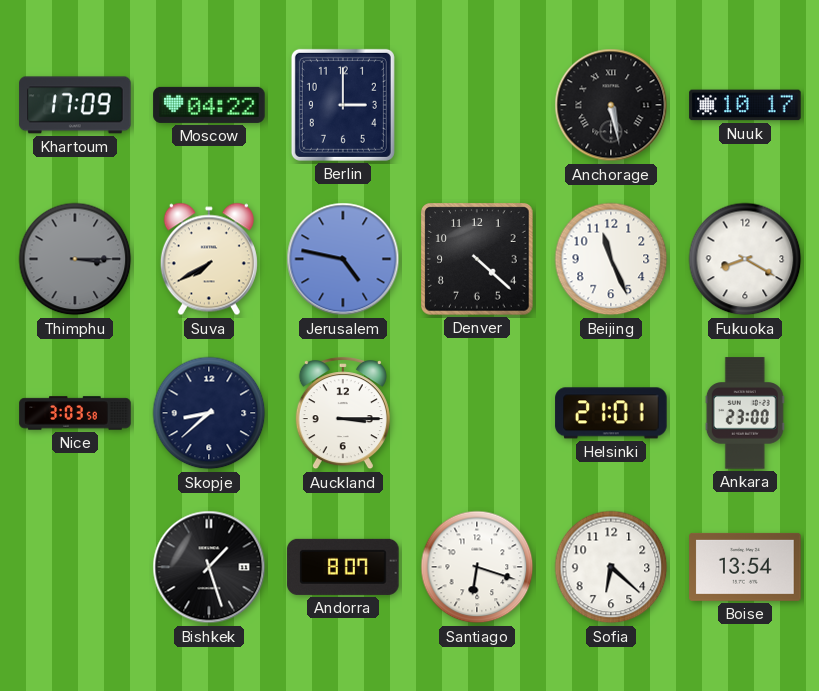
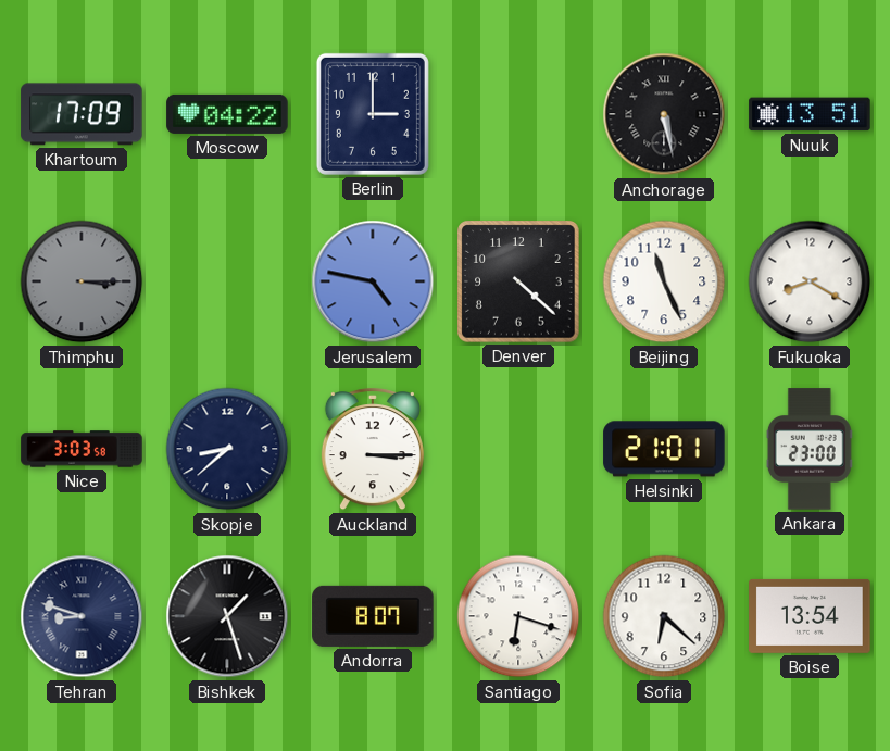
Nuuk: 10:17 -> 13:51 (810, 114)
Suva: 7:40 -> none (209, 259)
Tehran: none -> 8:48 (82, 616)
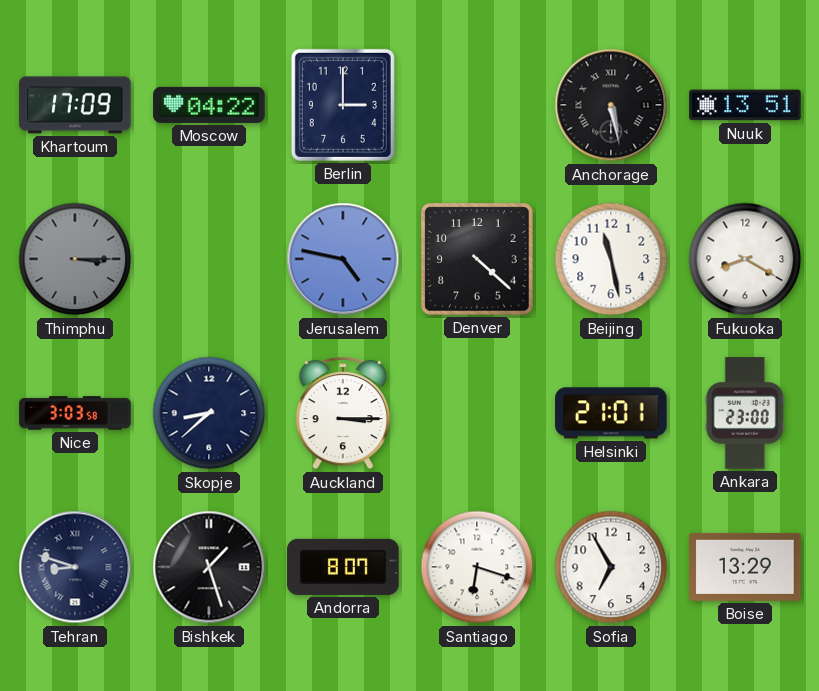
Beijing: 11:26 -> 11:28 (611, 259)
Sofia: 6:22 -> 6:55 (611, 567)
Boise: 13:54 -> 13:29 (745, 567)
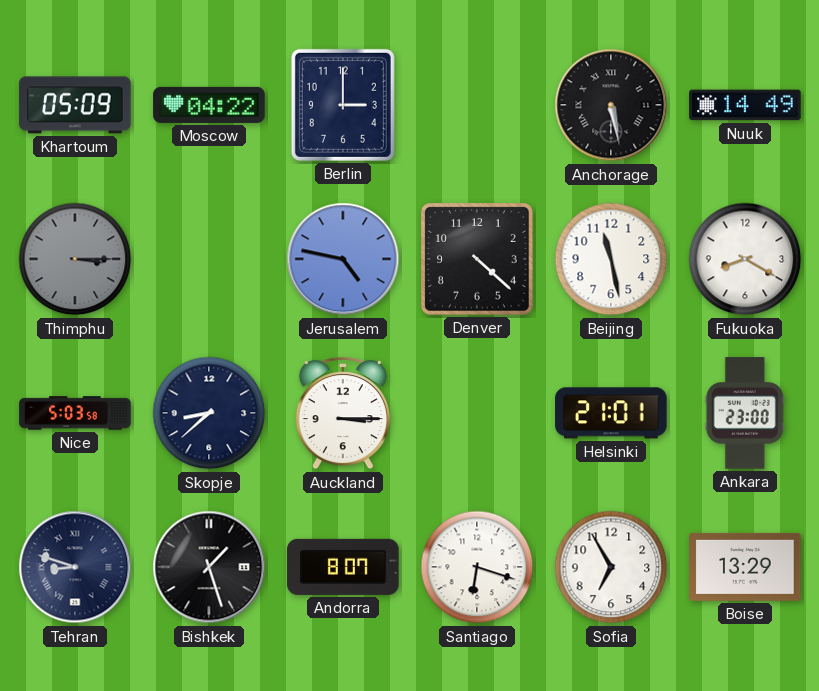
Khartoum: 17:09 -> 05:09 (75, 105)
Nuuk: 13:51 -> 14:49 (745, 105)
Nice: 3:03 -> 5:03 (75, 413)
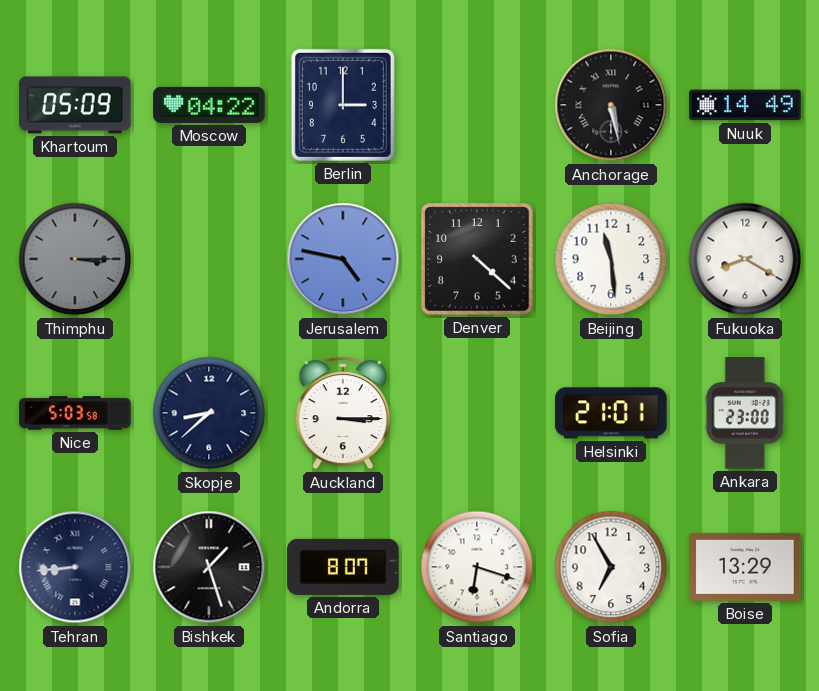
Beijing: 11:28 -> 11:29 (611, 259)
Tehran: 8:48 -> 8:44 (75, 567)
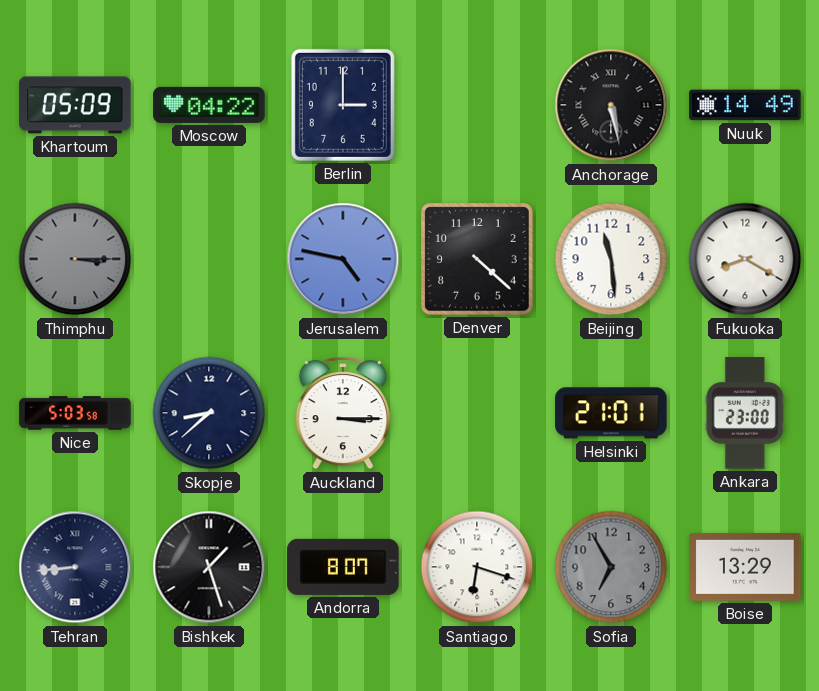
Sofia dial: white -> grey (611, 567)
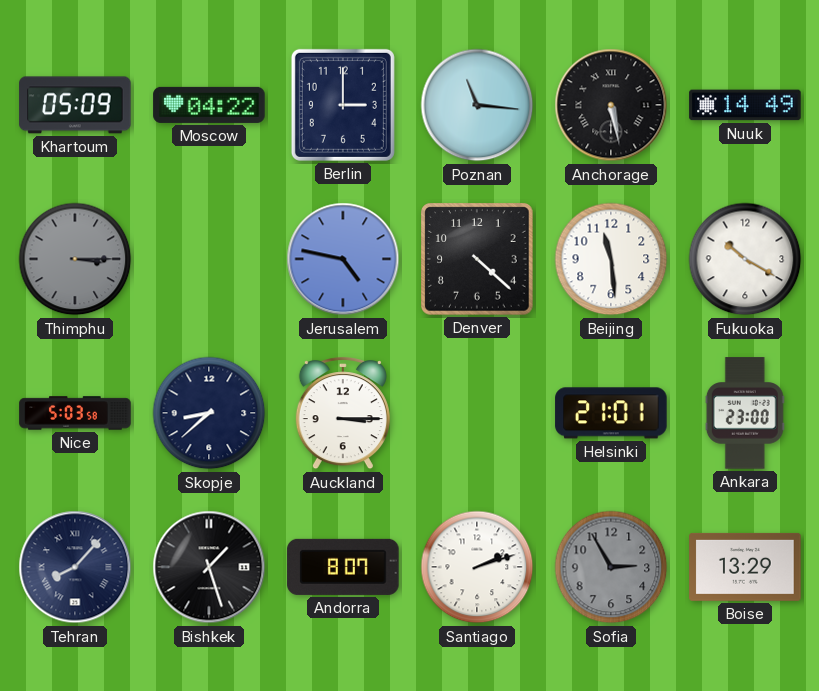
Poznan: none -> 11:16 (477, 105)
Fukuoka: 8:20 -> 10:20 (745, 259)
Tehran: 8:44 -> 8:07 (75, 567)
Santiago: 6:18 -> 2:12 (477, 567)
Sofia: 6:55 -> 2:55 (611, 567)
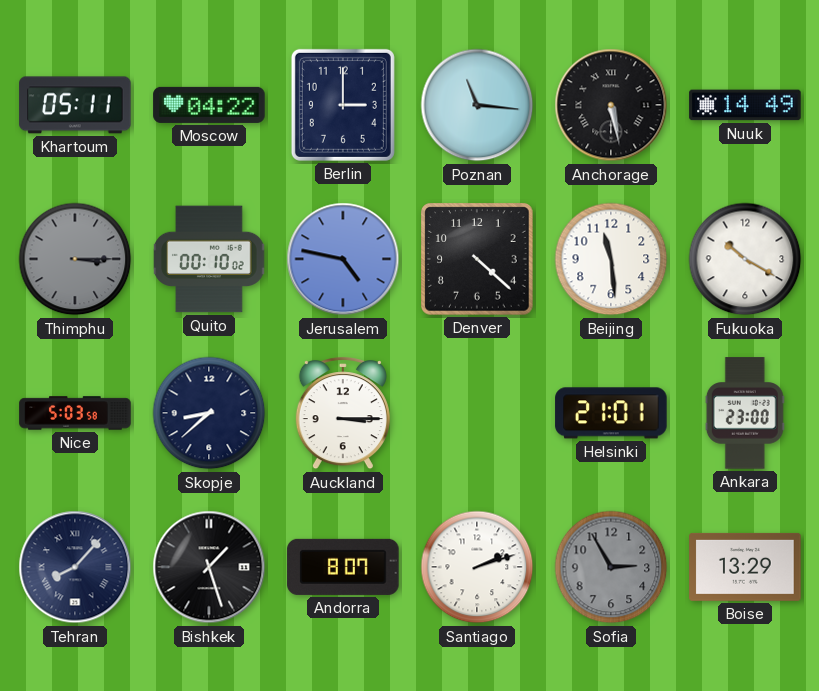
Khartoum: 05:09 -> 05:11 (75, 105)
Quito: none -> 00:10 (209, 259)
